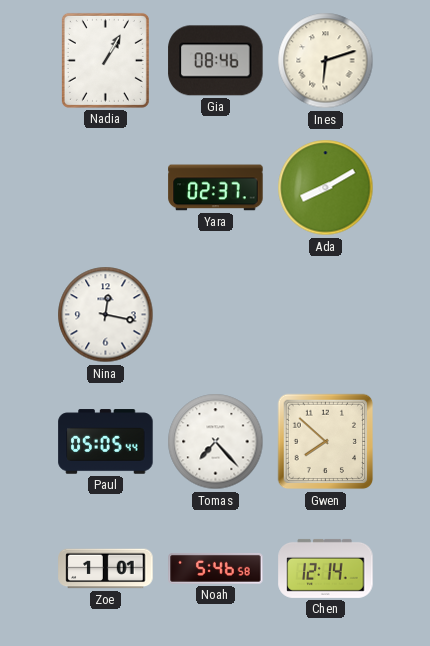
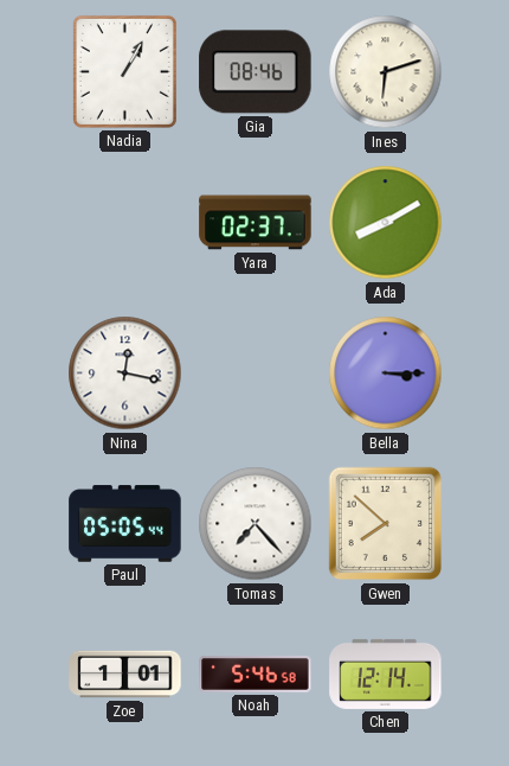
Bella: none -> 3:15 (386, 374)
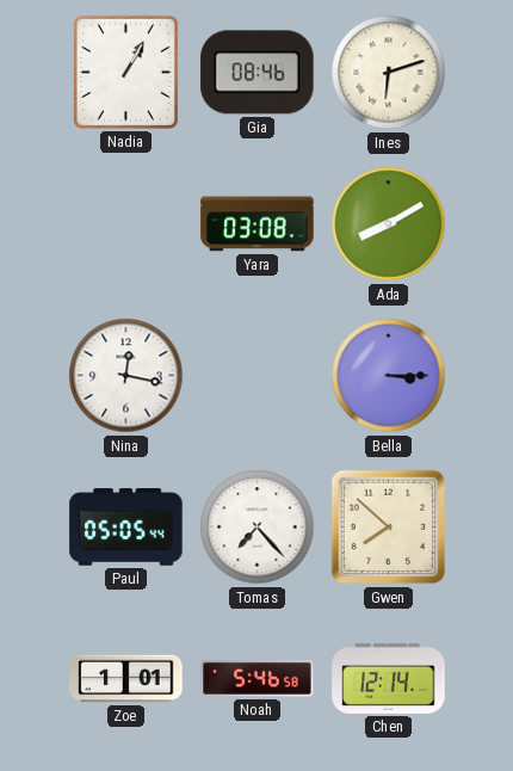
Yara: 02:37 -> 03:08 (258, 224)
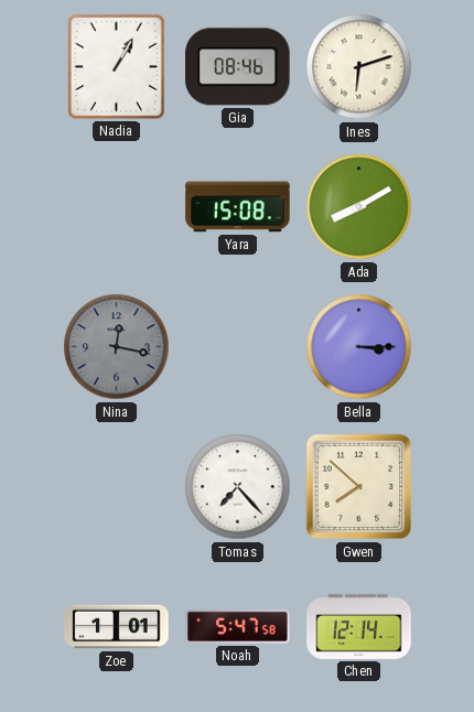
Yara: 03:08 -> 15:08 (238, 207)
Nina dial: white -> grey (117, 347)
Paul: 05:05 -> none (126, 528)
Noah: 5:46 -> 5:47 (238, 627)
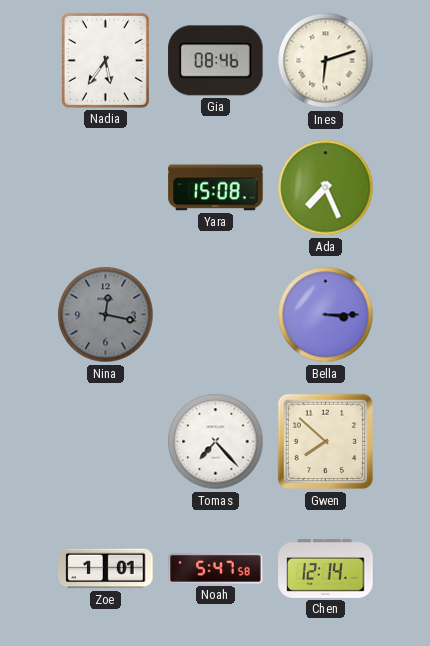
Nadia: 1:05 -> 5:36 (105, 60)
Ada: 8:10 -> 7:26 (326, 188)
